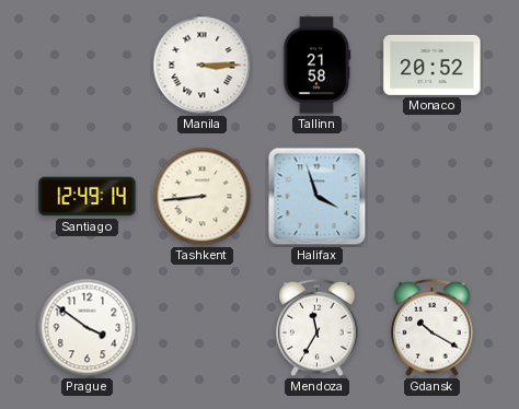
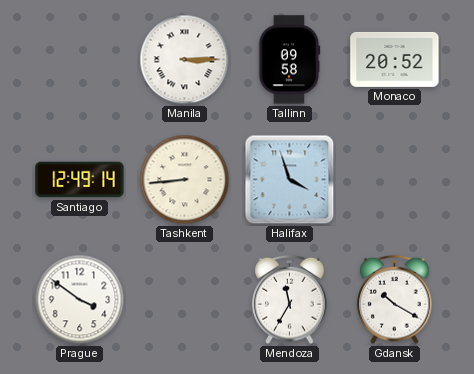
Tallinn: 21:58 -> 09:58 (290, 60)
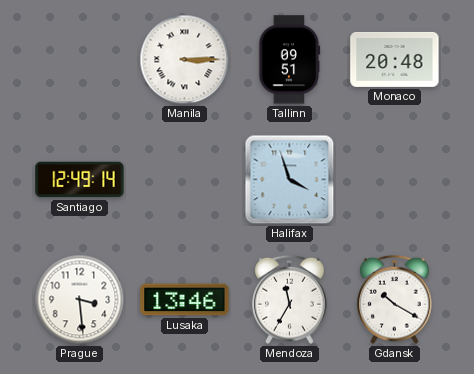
Tallinn: 09:58 -> 09:51 (290, 60)
Monaco: 20:52 -> 20:48 (395, 59)
Tashkent: 8:44 -> none (185, 180)
Prague: 3:51 -> 3:29 (80, 300)
Lusaka: none -> 13:46 (185, 300)
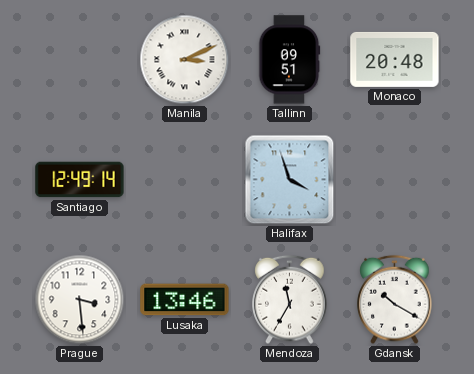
Manila: 3:15 -> 3:11 (185, 60)
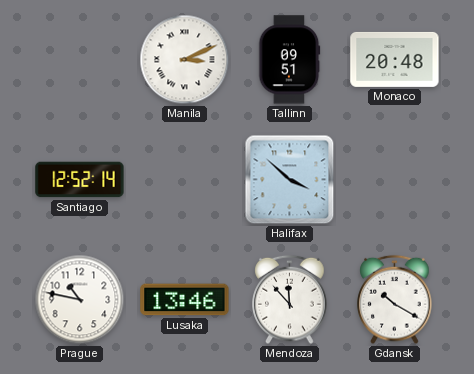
Santiago: 12:49 -> 12:52 (80, 180)
Halifax: 3:57 -> 3:52 (290, 180)
Prague: 3:29 -> 10:47 (80, 300)
Mendoza: 11:35 -> 11:53 (290, 300)
